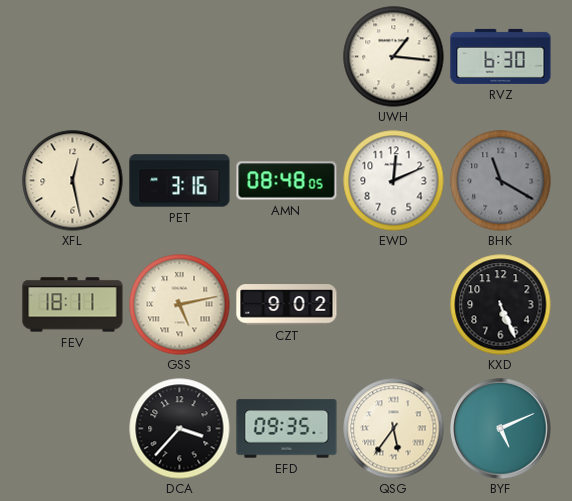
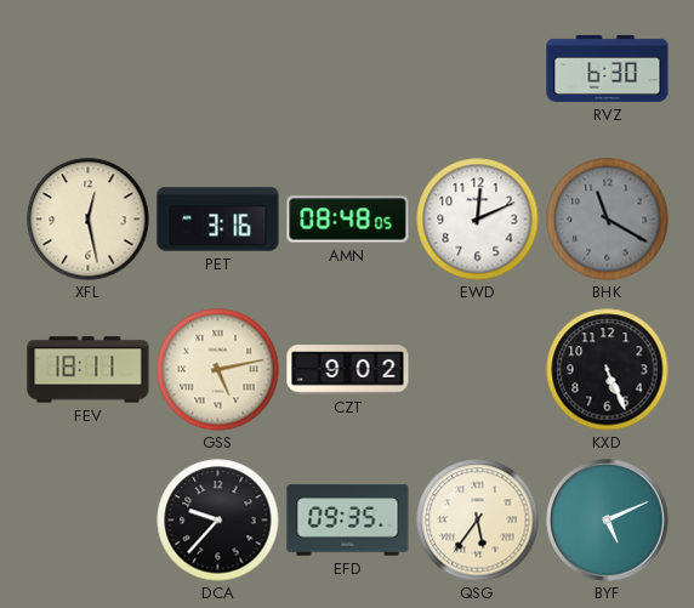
UWH: 1:16 -> none (394, 57)
DCA: 3:37 -> 9:37 (218, 521)
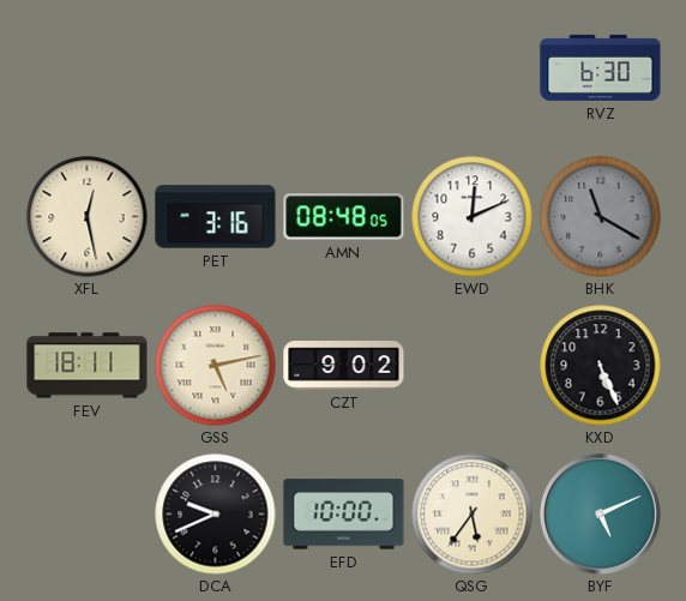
DCA: 9:37 -> 9:41 (216, 515)
EFD: 09:35 -> 10:00 (344, 515)
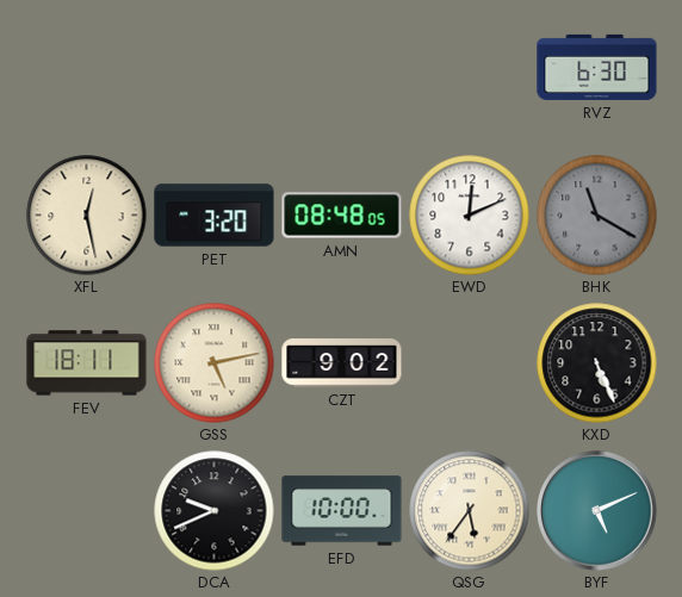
PET: 3:16 -> 3:20 (215, 216)
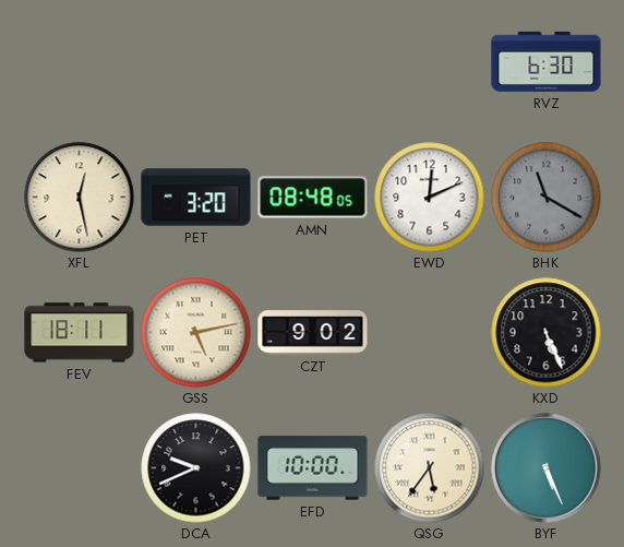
BYF: 5:11 -> 5:26 (547, 468)
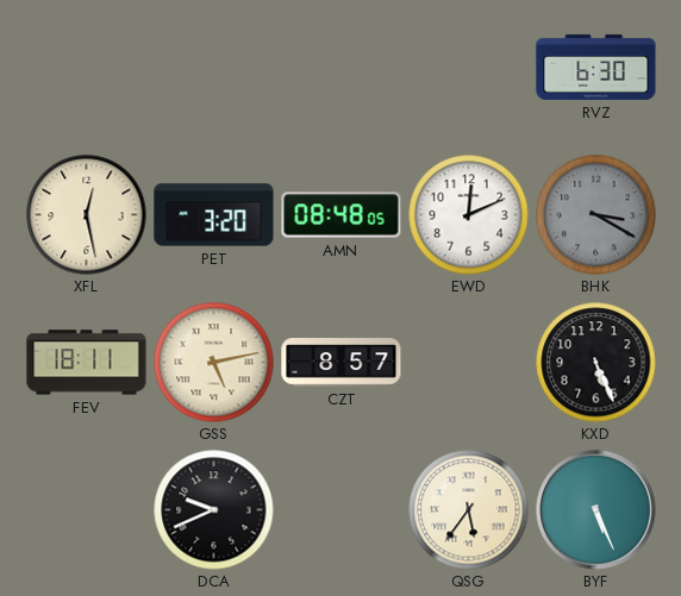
BHK: 11:20 -> 3:20 (596, 215)
CZT: 9:02 -> 8:57 (342, 363)
EFD: 10:00 -> none (313, 468)
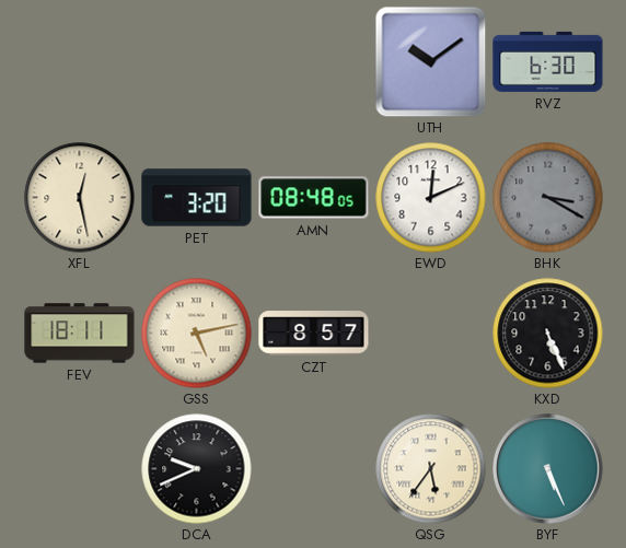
UTH: none -> 10:09 (430, 61)
